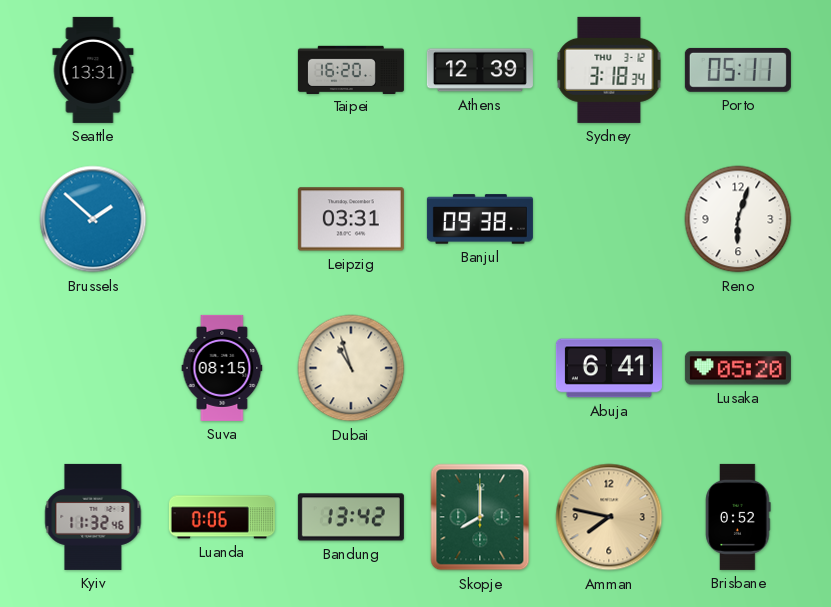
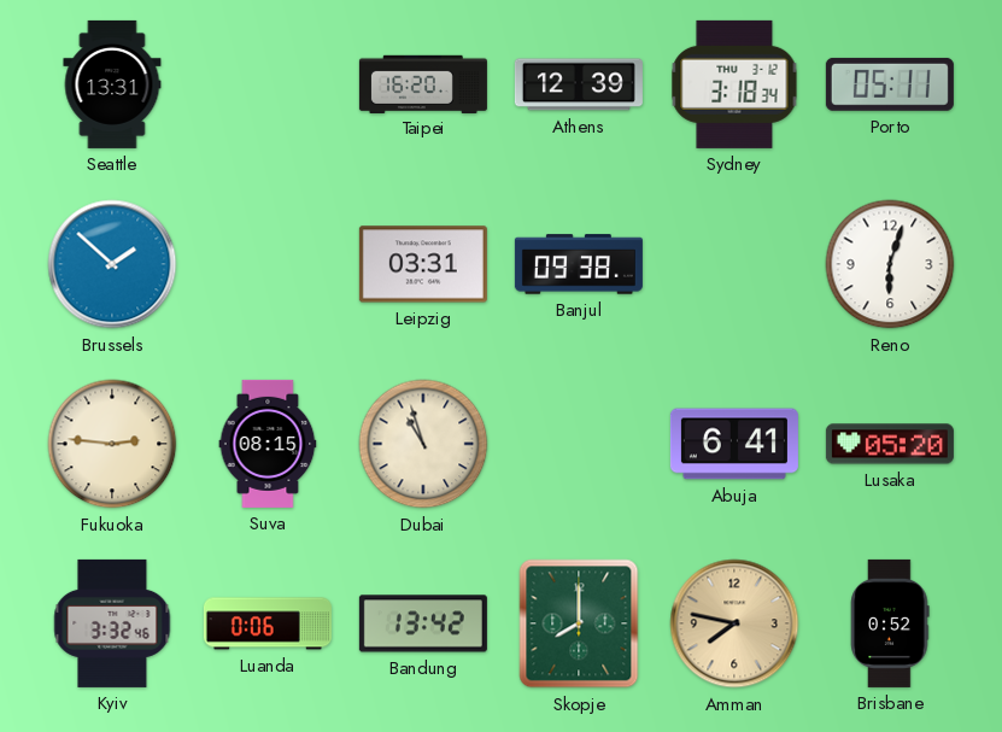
Fukuoka: none -> 2:46 (112, 444)
Kyiv: 11:32 -> 3:32 (112, 623)
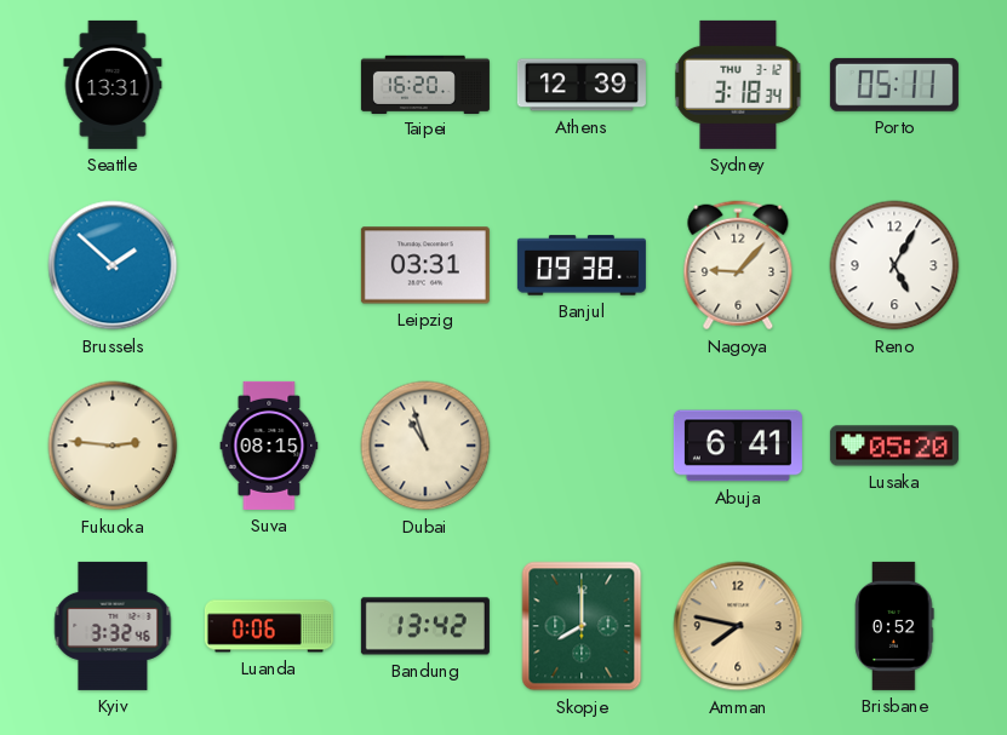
Nagoya: none -> 9:07 (738, 265)
Reno: 6:03 -> 5:05 (894, 265)
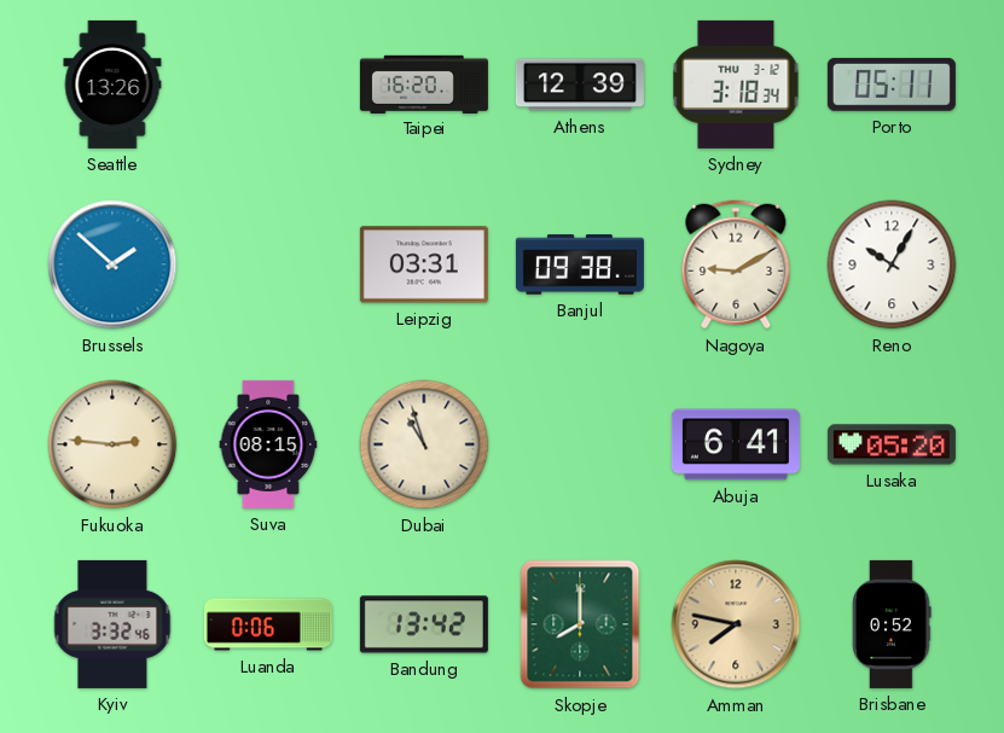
Seattle: 13:31 -> 13:26 (112, 85)
Nagoya: 9:07 -> 9:10 (736, 264)
Reno: 5:05 -> 10:05 (892, 264)
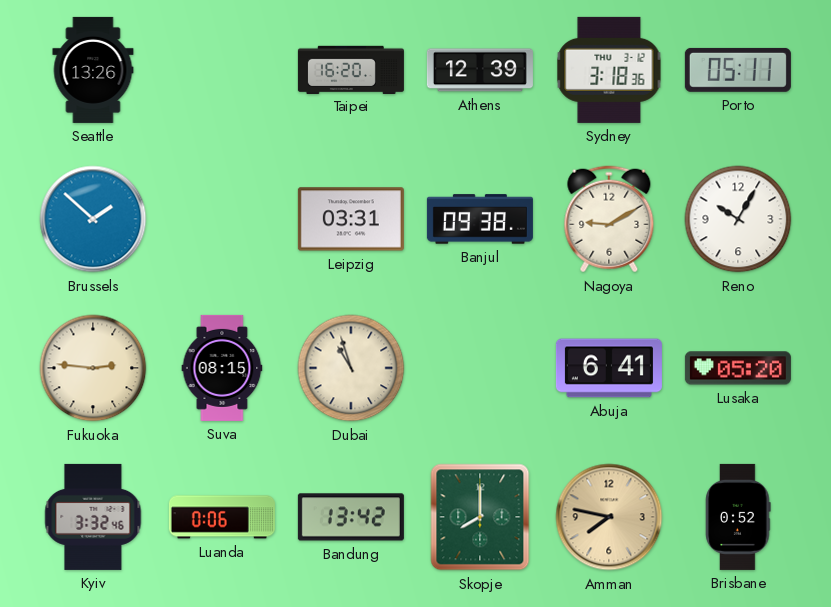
Sydney: 3:18:34 -> 3:18:36 (609, 70)
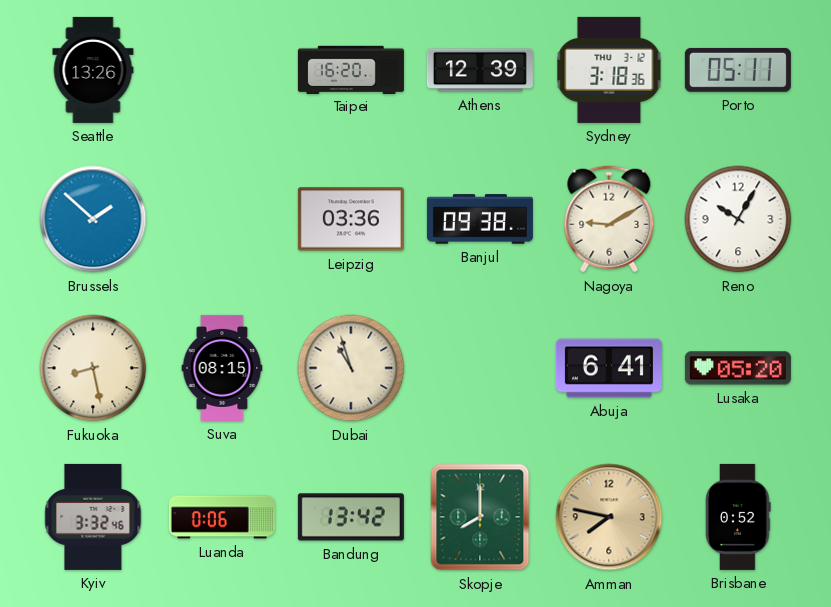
Leipzig: 03:31 -> 03:36 (351, 219)
Fukuoka: 2:46 -> 8:28 (93, 368)
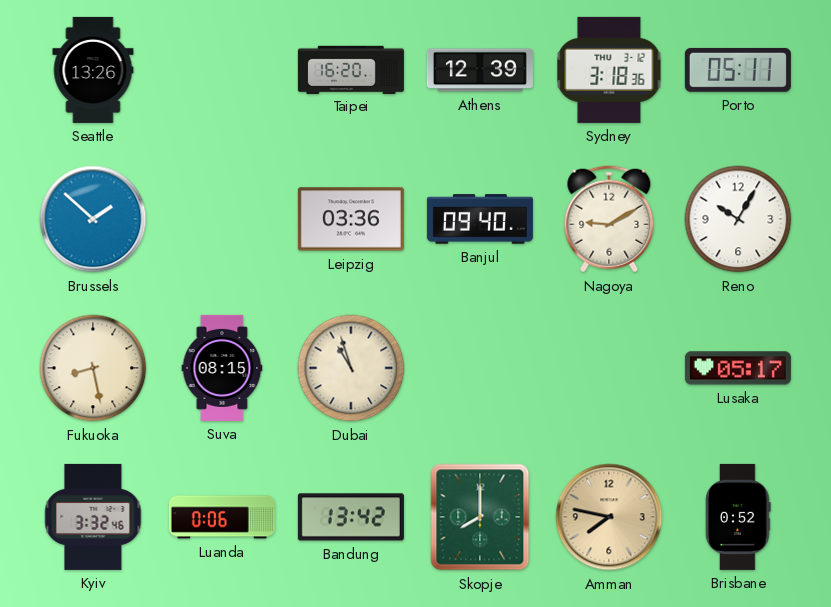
Banjul: 09:38 -> 09:40 (480, 219)
Abuja: 6:41 -> none (609, 368)
Lusaka: 05:20 -> 05:17 (738, 368)
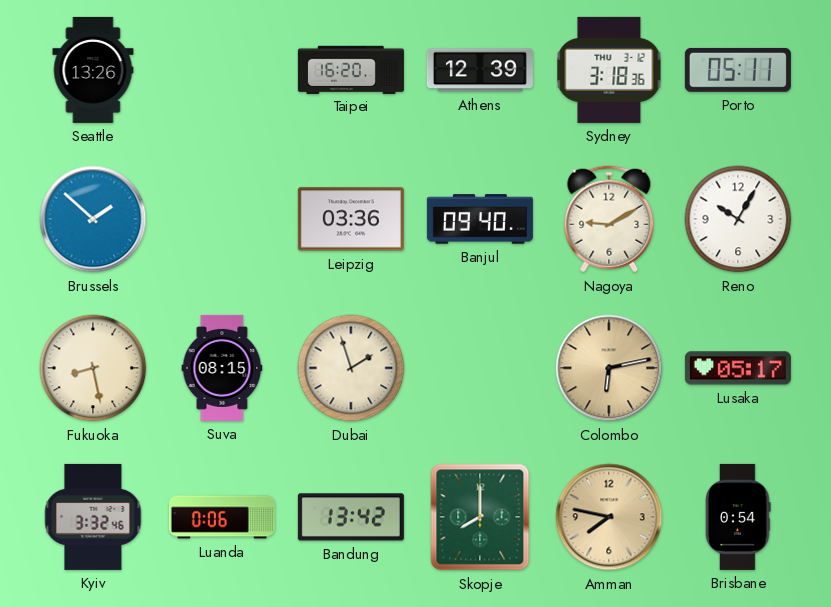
Dubai: 10:57 -> 1:57 (351, 368)
Colombo: none -> 6:13 (609, 368)
Brisbane: 0:52 -> 0:54 (738, 517)
